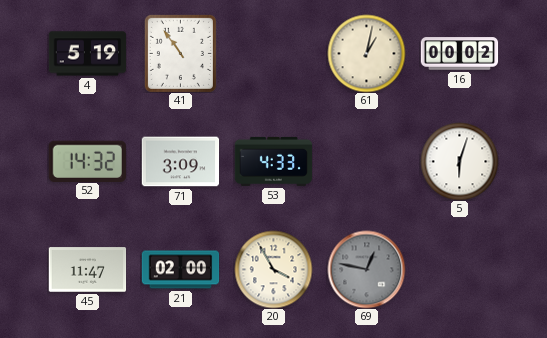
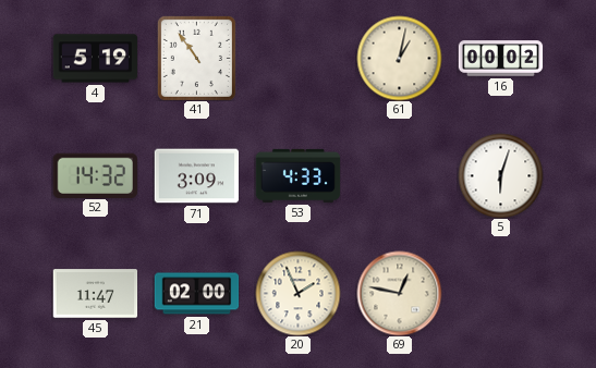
20: 3:55 -> 1:56 (297, 293)
69 dial: grey -> cream (399, 293)
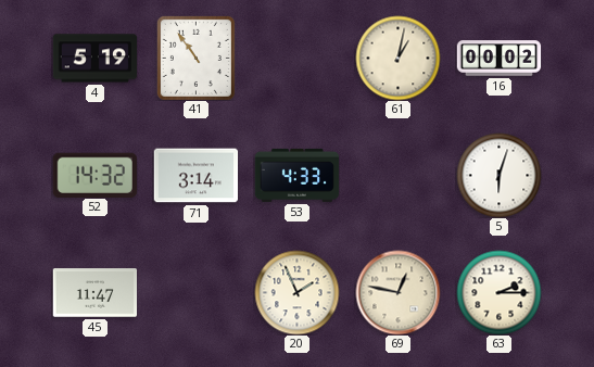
71: 3:09 -> 3:14 (195, 176)
21: 02:00 -> none (196, 294)
63: none -> 2:15 (498, 292)
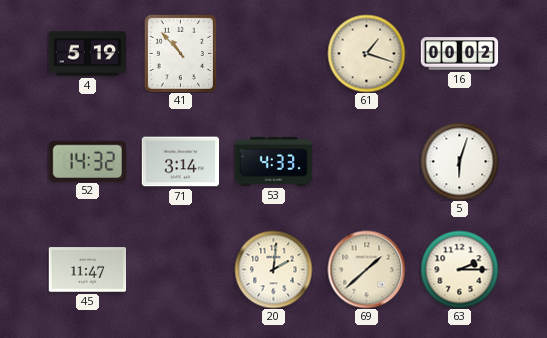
41: 10:54 -> 10:53 (180, 53)
61: 1:02 -> 1:18 (366, 53)
20: 1:56 -> 2:01 (273, 269)
69: 12:47 -> 1:38 (366, 269)
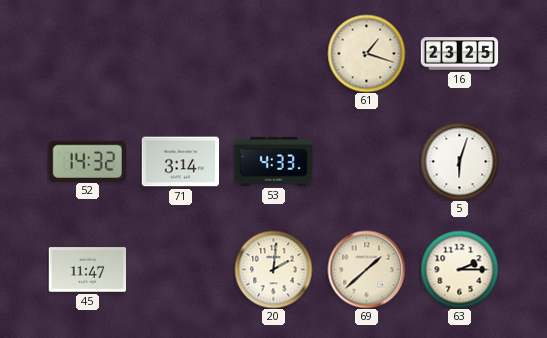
4: 5:19 -> none (87, 54)
41: 10:53 -> none (180, 53)
16: 00:02 -> 23:25 (459, 54)
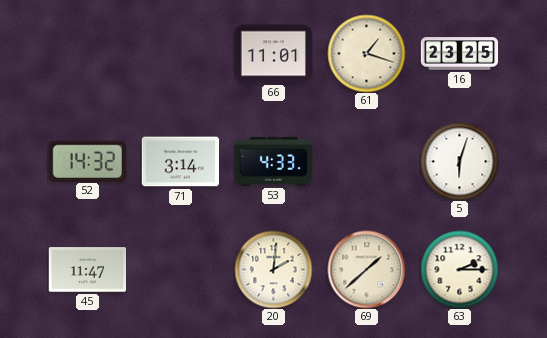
66: none -> 11:01 (273, 54)
